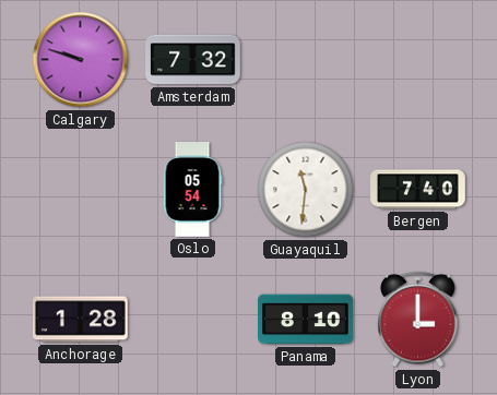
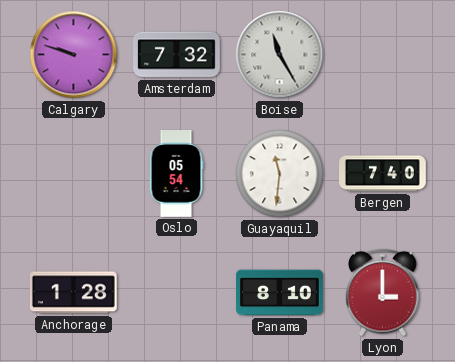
Boise: none -> 11:25 (280, 55)
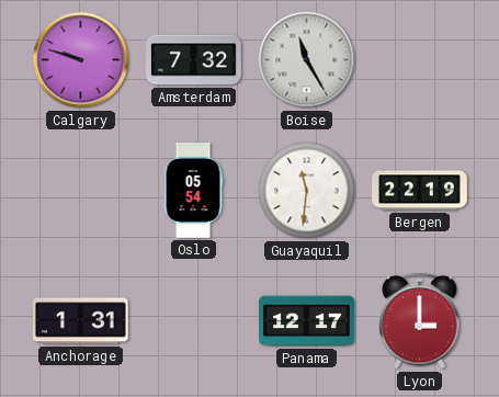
Bergen: 7:40 -> 22:19 (420, 191)
Anchorage: 1:28 -> 1:31 (81, 321)
Panama: 8:10 -> 12:17 (307, 321)
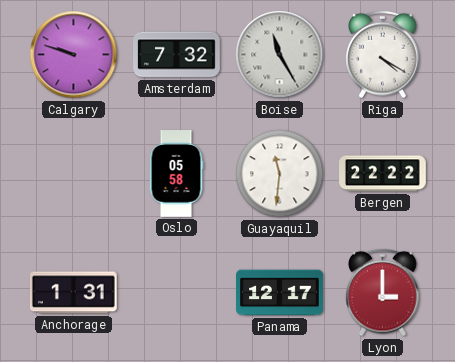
Riga: none -> 4:20 (383, 55)
Oslo: 05:54 -> 05:58 (176, 174)
Bergen: 22:19 -> 22:22 (383, 174)
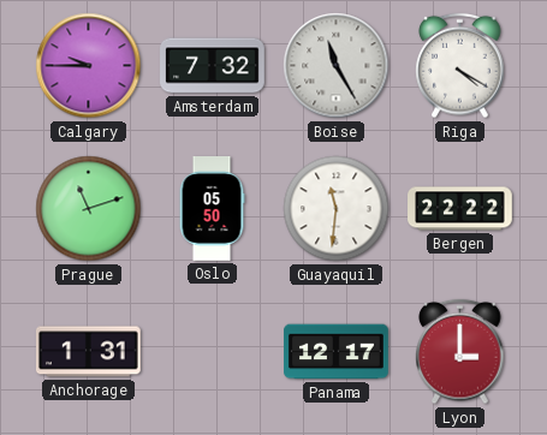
Calgary: 9:48 -> 9:45 (89, 66)
Prague: none -> 11:12 (89, 209)
Oslo: 05:58 -> 05:50 (212, 209)
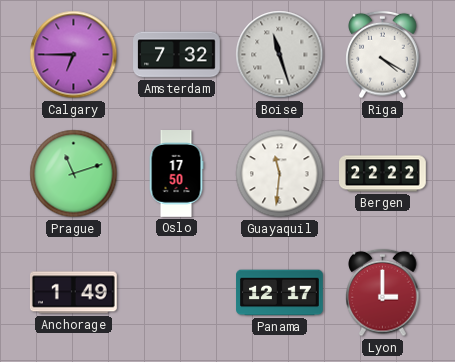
Calgary: 9:45 -> 6:45 (74, 55)
Boise: 11:25 -> 11:27 (280, 55)
Oslo: 05:50 -> 17:50 (176, 174)
Anchorage: 1:31 -> 1:49 (74, 293)
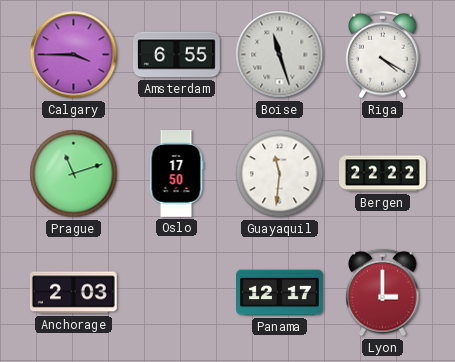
Calgary: 6:45 -> 3:45 (74, 55)
Amsterdam: 7:32 -> 6:55 (177, 55)
Anchorage: 1:49 -> 2:03 (74, 293)
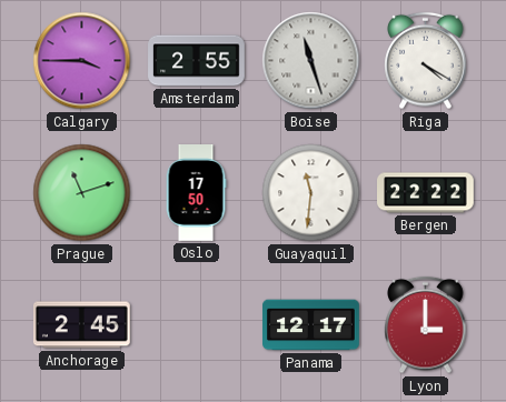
Amsterdam: 6:55 -> 2:55 (197, 61)
Anchorage: 2:03 -> 2:45 (82, 325)
